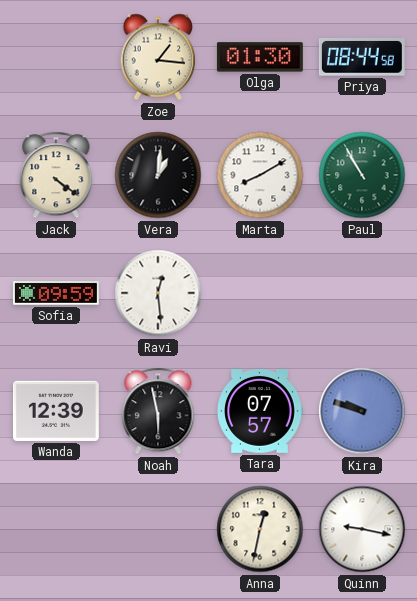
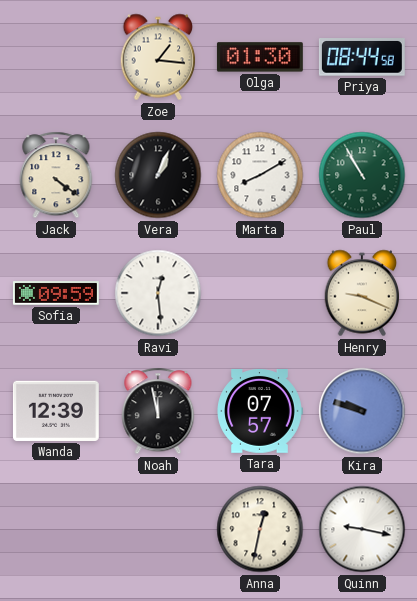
Vera: 1:01 -> 1:04 (158, 175)
Henry: none -> 9:19 (362, 293)
Noah: 5:58 -> 11:58 (158, 411)
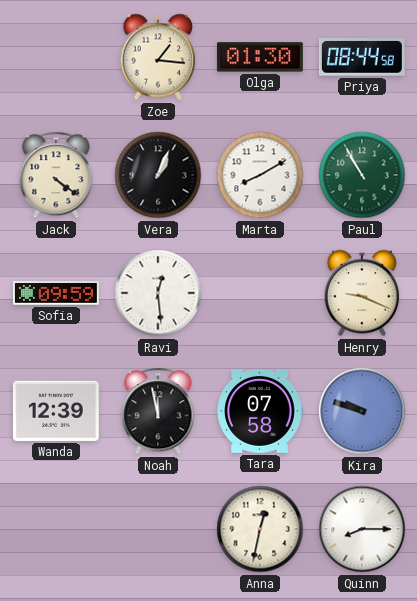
Tara: 07:57 -> 07:58 (260, 412)
Quinn: 9:17 -> 8:15 (362, 529)
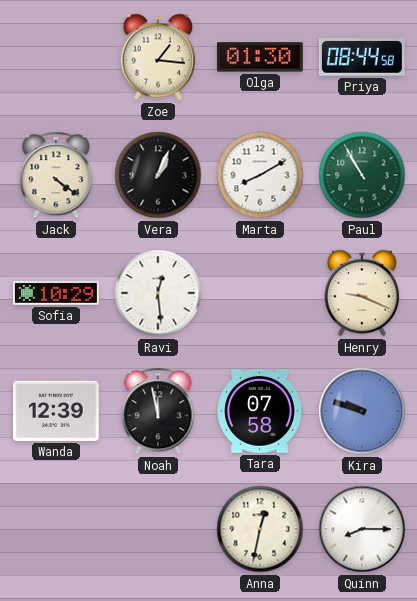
Sofia: 09:59 -> 10:29 (56, 293)
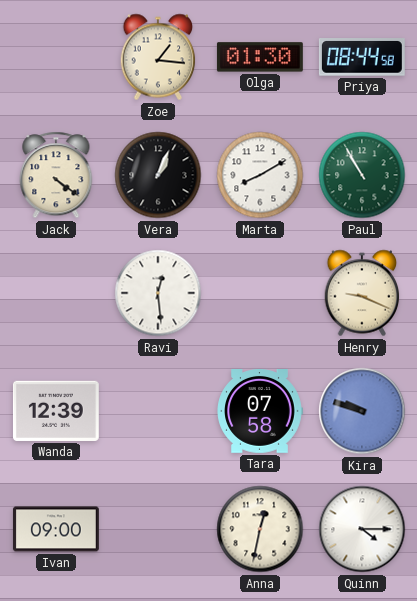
Sofia: 10:29 -> none (56, 293)
Noah: 11:58 -> none (158, 411)
Ivan: none -> 09:00 (56, 529)
Quinn: 8:15 -> 4:15 (362, 529)
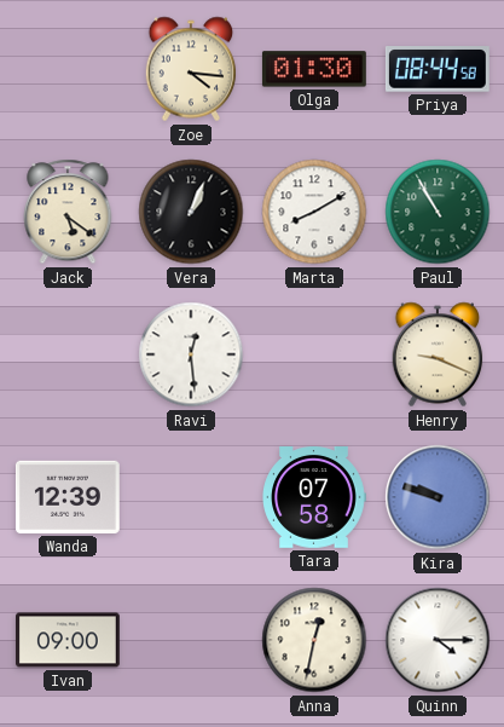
Zoe: 1:16 -> 4:16 (191, 69)
Jack: 4:21 -> 5:21 (68, 212)
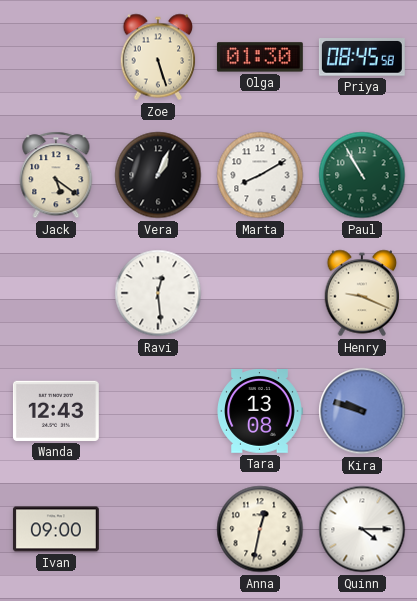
Zoe: 4:16 -> 5:27 (158, 57)
Priya: 08:44 -> 08:45 (362, 58)
Wanda: 12:39 -> 12:43 (56, 411)
Tara: 07:58 -> 13:08 (260, 412)
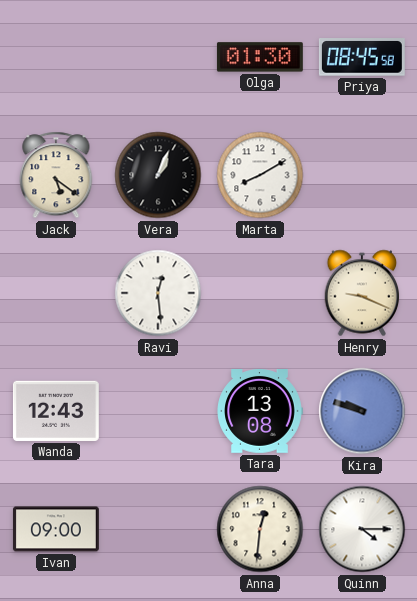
Zoe: 5:27 -> none (158, 57)
Paul: 10:55 -> none (362, 175)
Anna: 12:32 -> 12:31 (260, 529)
